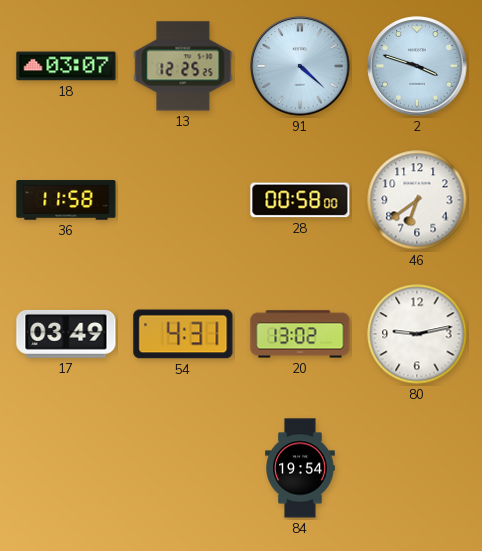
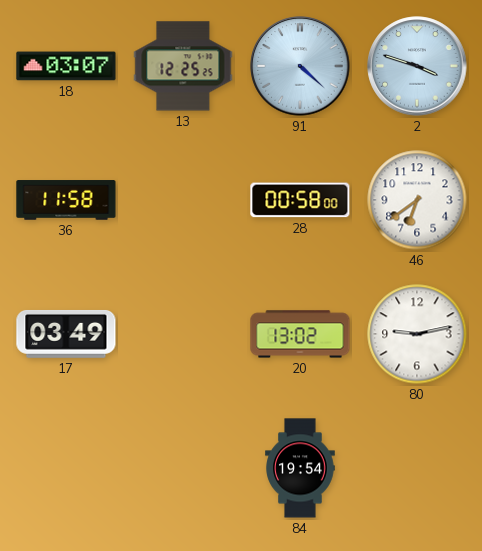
54: 4:31 -> none (183, 334)
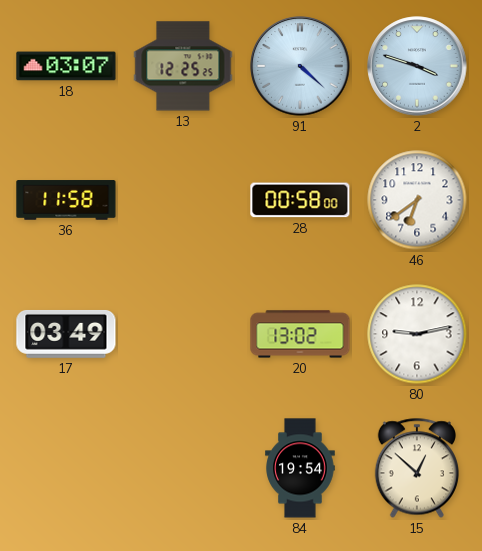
15: none -> 12:52 (416, 468)
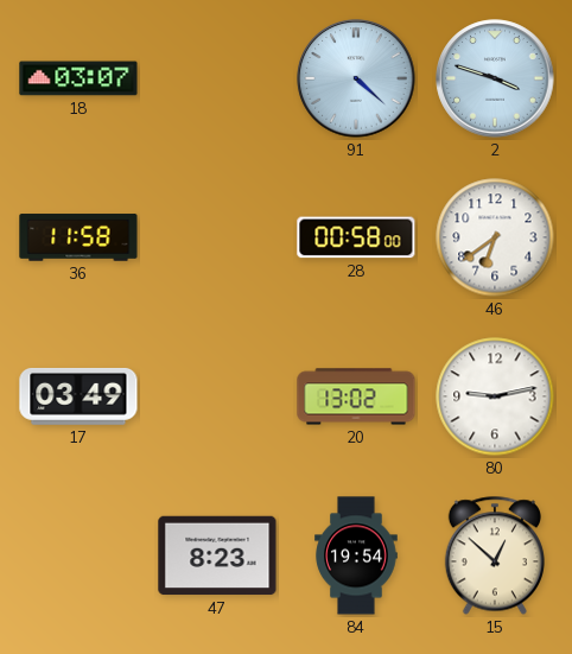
13: 12:25 -> none (183, 66)
47: none -> 8:23 (217, 555)
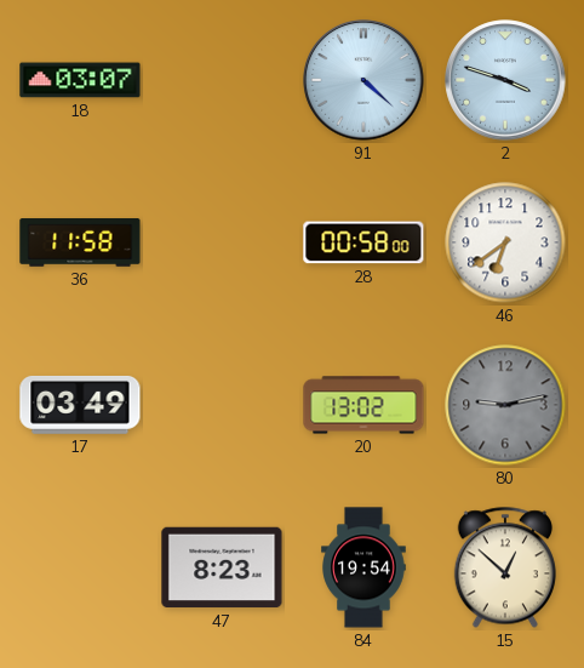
80 dial: white -> grey (505, 405)
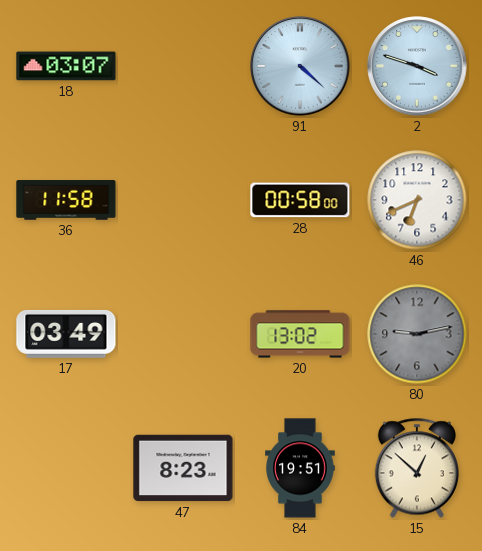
46: 6:39 -> 6:41 (417, 200)
84: 19:54 -> 19:51 (300, 468)
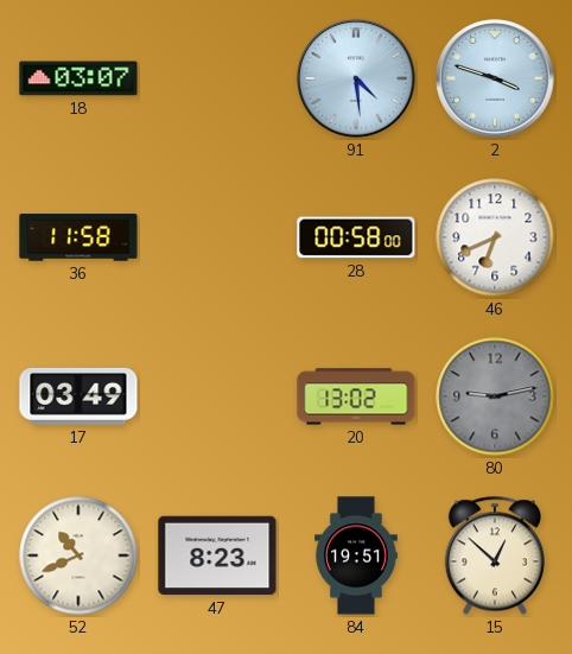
91: 4:22 -> 4:29 (356, 78)
52: none -> 10:41 (78, 555)
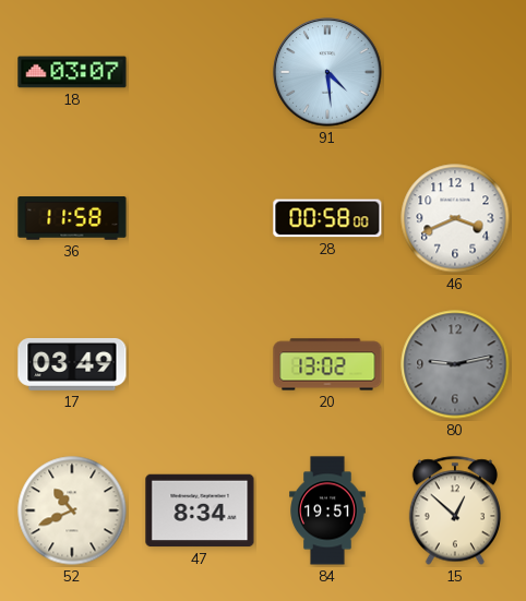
2: 3:48 -> none (495, 78)
46: 6:41 -> 3:41 (455, 218)
47: 8:23 -> 8:34 (200, 510)
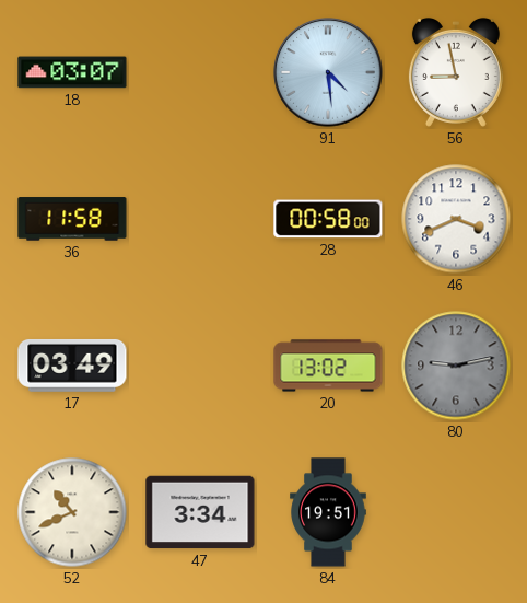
56: none -> 8:58 (456, 72)
47: 8:34 -> 3:34 (200, 512)
15: 12:52 -> none (454, 510)
